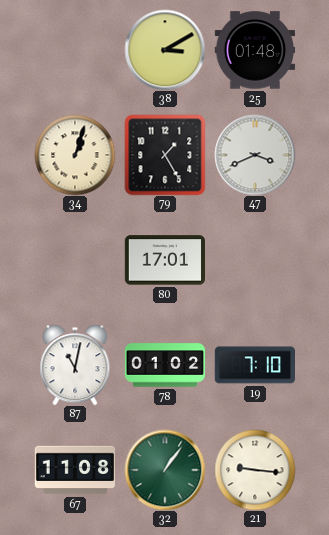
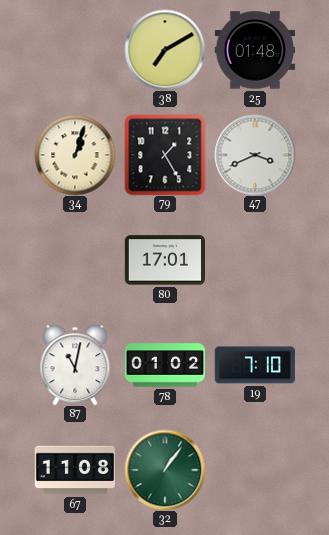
38: 3:10 -> 7:10 (165, 50)
21: 9:16 -> none (255, 470)
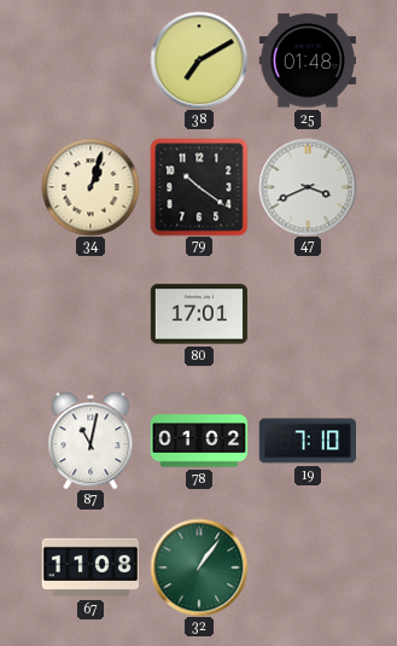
79: 1:25 -> 10:21 (199, 187)
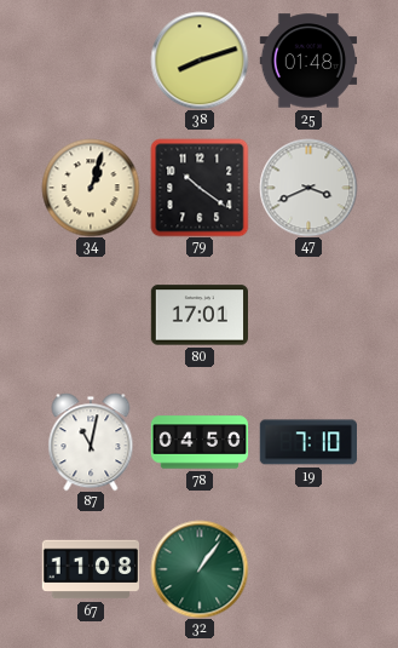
38: 7:10 -> 8:12 (200, 61)
78: 01:02 -> 04:50 (200, 442)
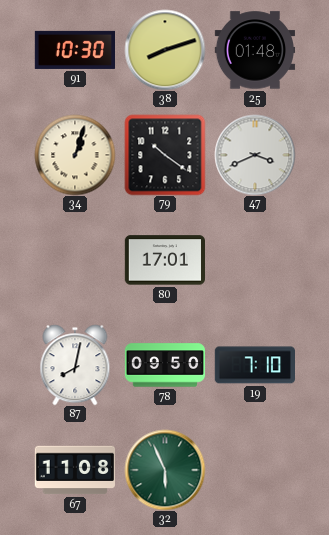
91: none -> 10:30 (74, 50)
87: 11:02 -> 8:02 (75, 365)
78: 04:50 -> 09:50 (165, 365)
32: 1:06 -> 5:56 (165, 470)
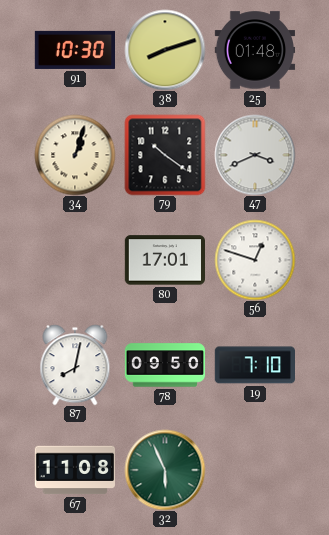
56: none -> 12:48 (255, 260)
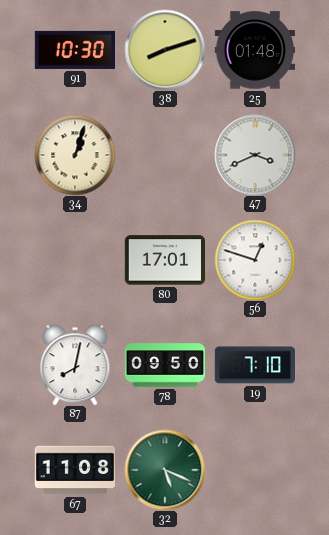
79: 10:21 -> none (165, 155)
32: 5:56 -> 5:19 (165, 470)
